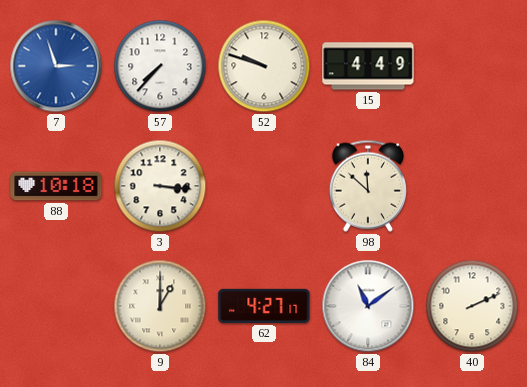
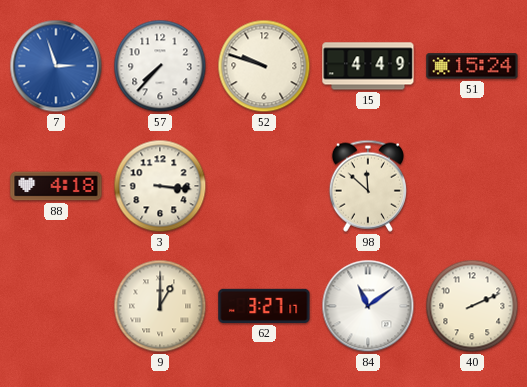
51: none -> 15:24 (472, 66)
88: 10:18 -> 4:18 (56, 186)
62: 4:27 -> 3:27 (264, 306)
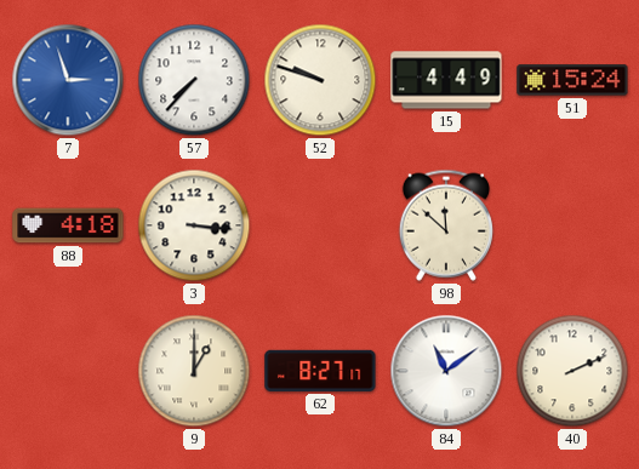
62: 3:27 -> 8:27 (320, 371)
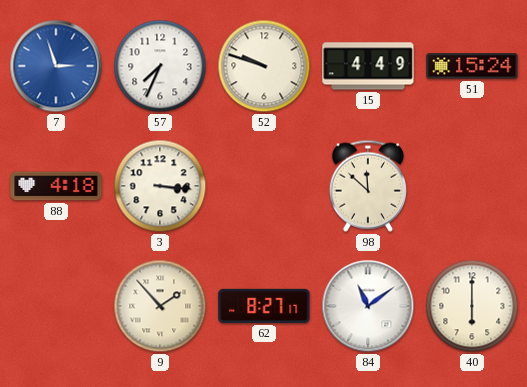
57: 7:37 -> 7:34 (160, 66)
9: 1:00 -> 1:53 (160, 306)
40: 2:11 -> 6:00 (472, 306)
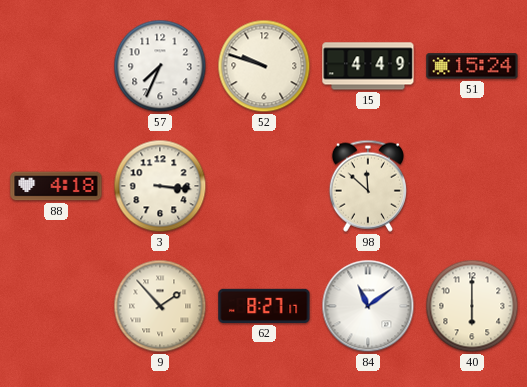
7: 2:57 -> none (56, 66)
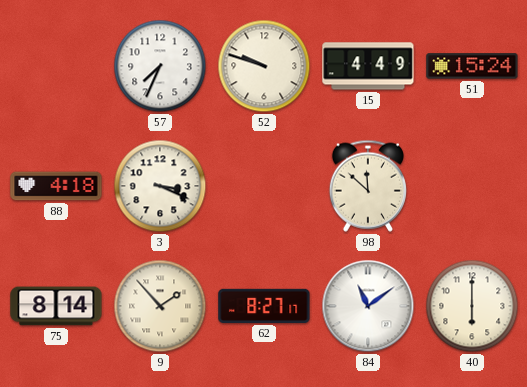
3: 3:16 -> 3:19 (160, 186)
75: none -> 8:14 (56, 306)
